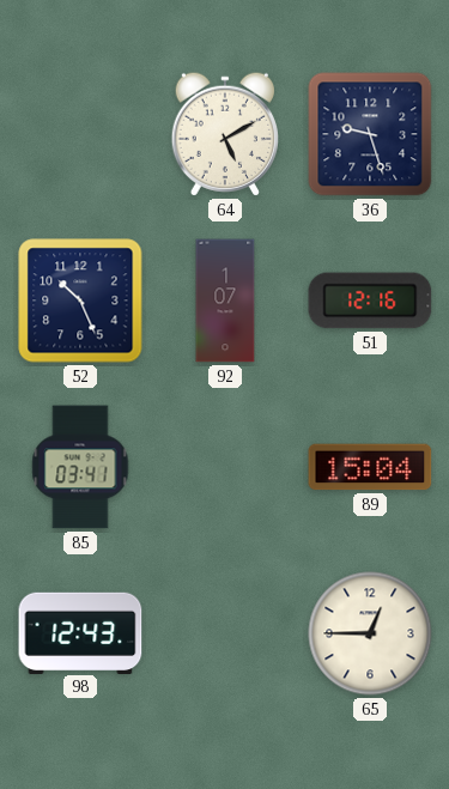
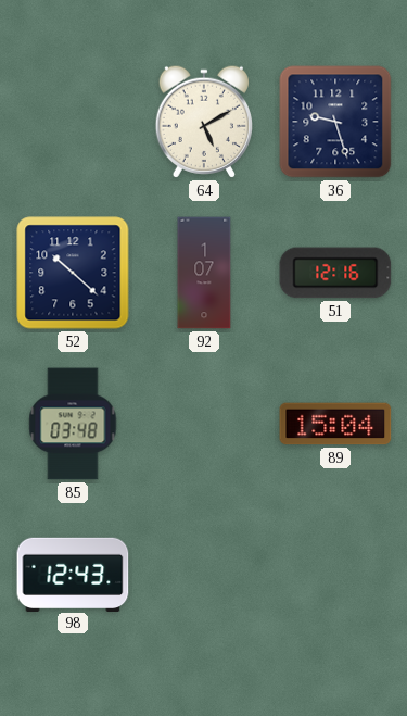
52: 10:26 -> 10:22 (73, 273)
85: 03:41 -> 03:48 (73, 424)
65: 12:45 -> none (370, 633)
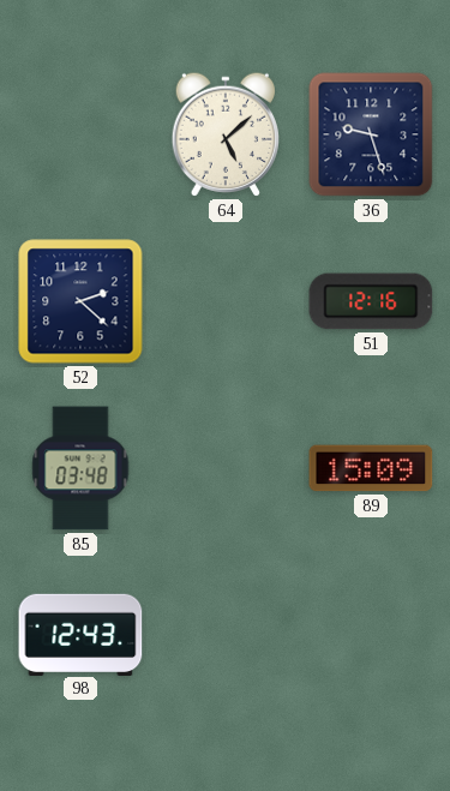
64: 5:10 -> 5:08 (224, 134)
52: 10:22 -> 2:22 (80, 301)
92: 1:07 -> none (204, 273)
89: 15:04 -> 15:09 (371, 468)
